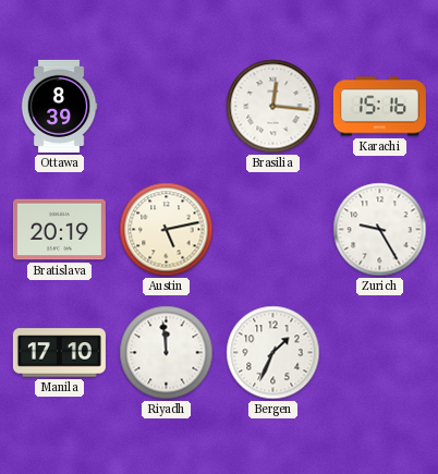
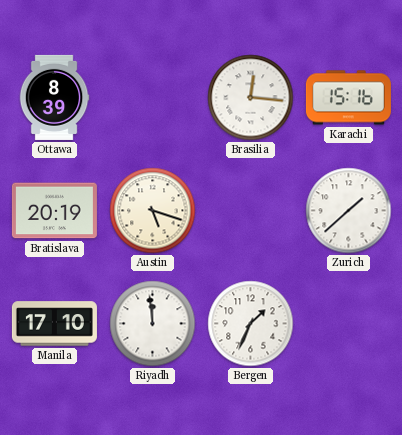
Austin: 5:13 -> 5:18 (153, 211)
Zurich: 9:25 -> 1:38 (349, 211)
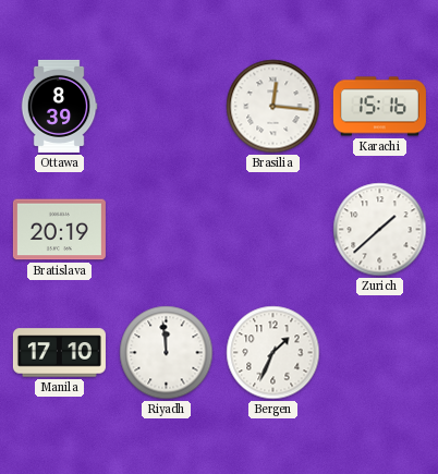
Austin: 5:18 -> none (153, 211)
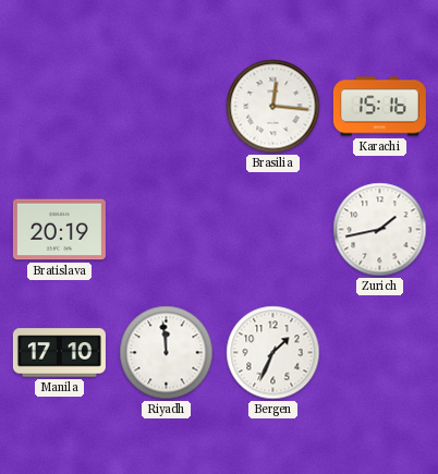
Ottawa: 8:39 -> none (59, 106)
Zurich: 1:38 -> 1:43 (380, 230)
